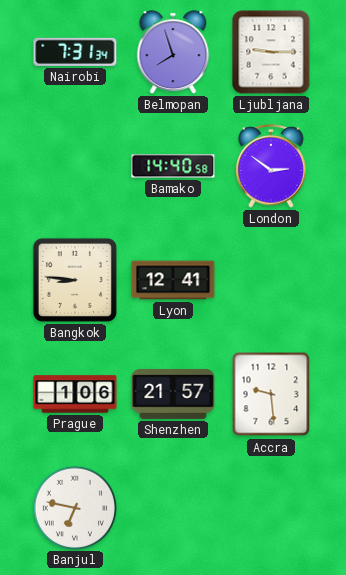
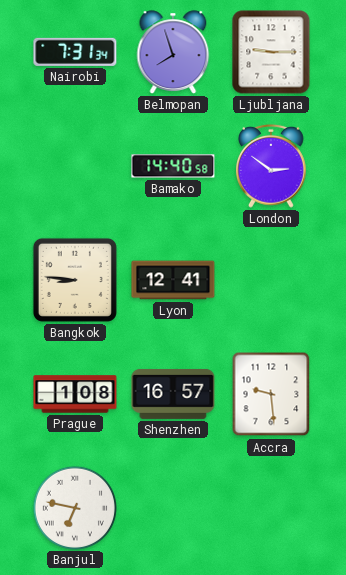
Prague: 1:06 -> 1:08 (75, 394)
Shenzhen: 21:57 -> 16:57 (173, 394)
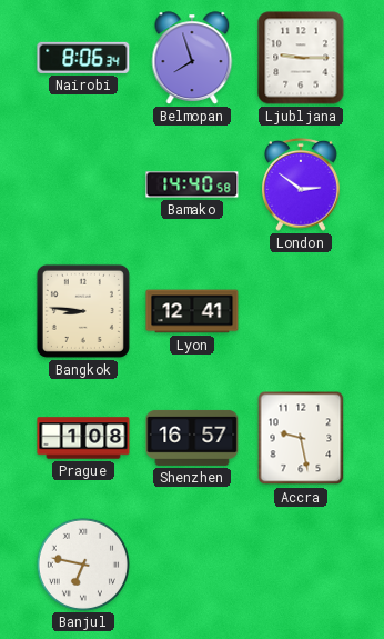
Nairobi: 7:31 -> 8:06 (83, 58)
Accra: 9:29 -> 9:28 (301, 438)
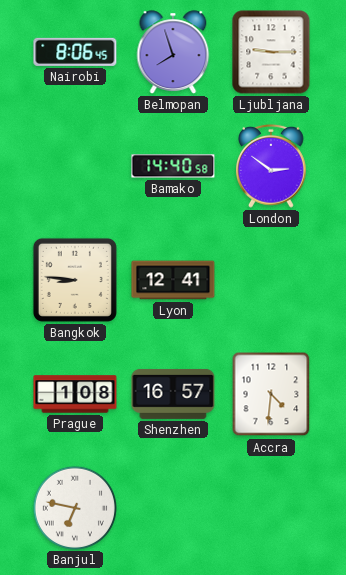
Nairobi: 8:06:34 -> 8:06:45 (75, 52)
Accra: 9:28 -> 4:31 (271, 394)
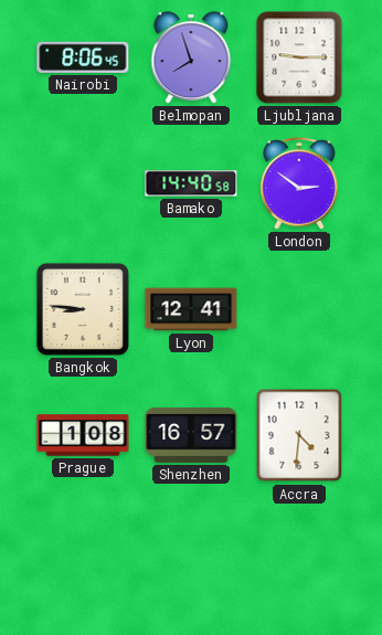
Banjul: 6:47 -> none (74, 507)
